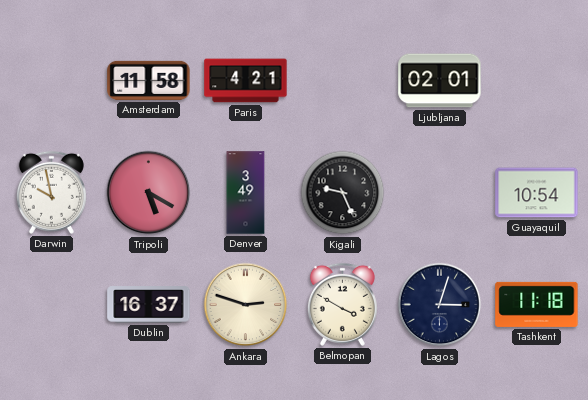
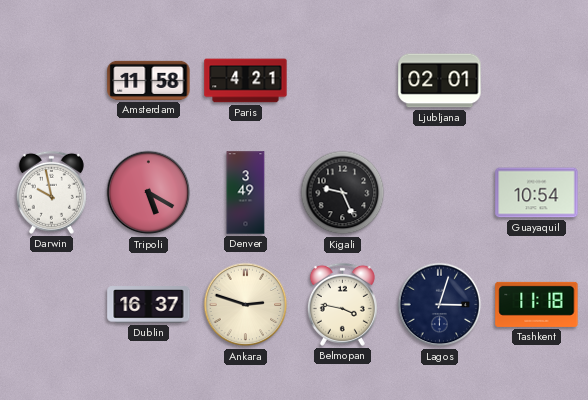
Belmopan: 3:50 -> 3:47 (342, 304)
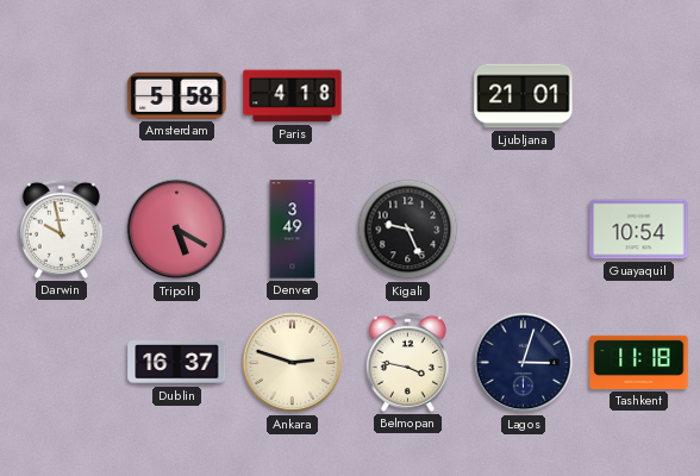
Amsterdam: 11:58 -> 5:58 (177, 95)
Paris: 4:21 -> 4:18 (293, 96)
Ljubljana: 02:01 -> 21:01 (524, 96)
